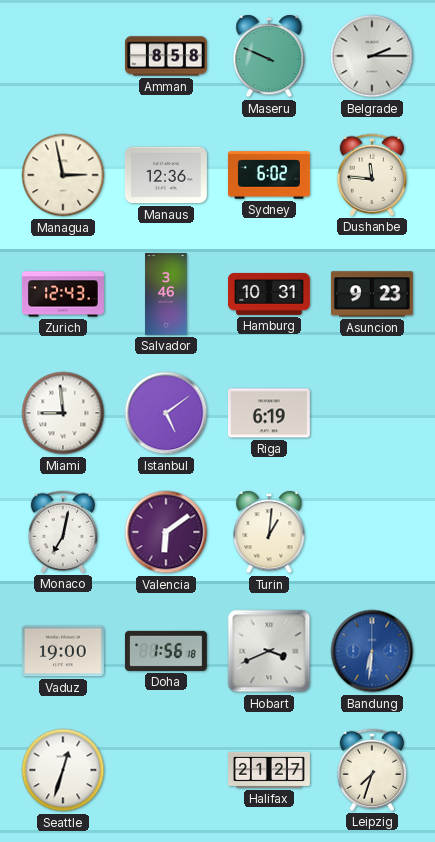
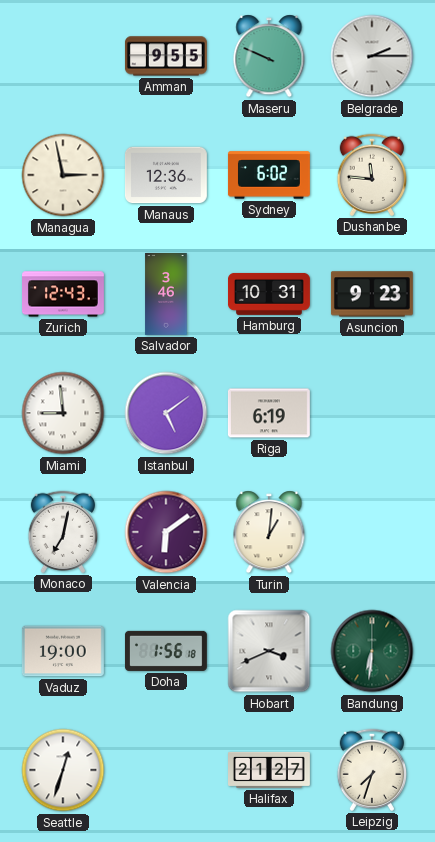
Amman: 8:58 -> 9:55 (166, 56)
Bandung dial: blue -> green (372, 651)
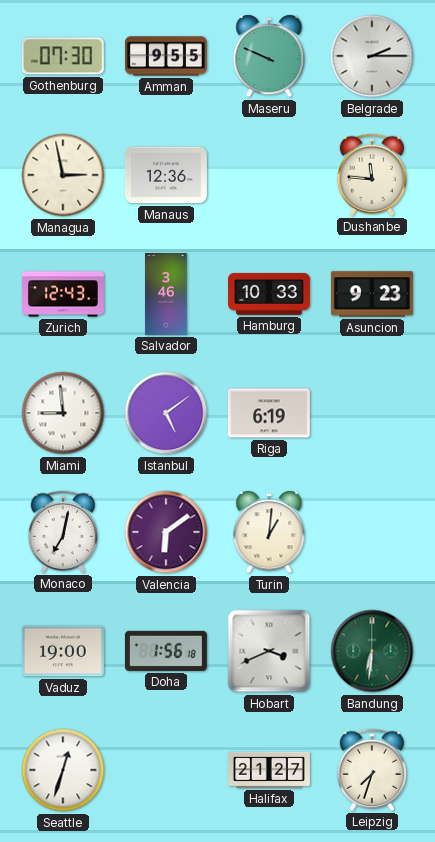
Gothenburg: none -> 07:30 (63, 56)
Sydney: 6:02 -> none (269, 175)
Hamburg: 10:31 -> 10:33 (270, 294)
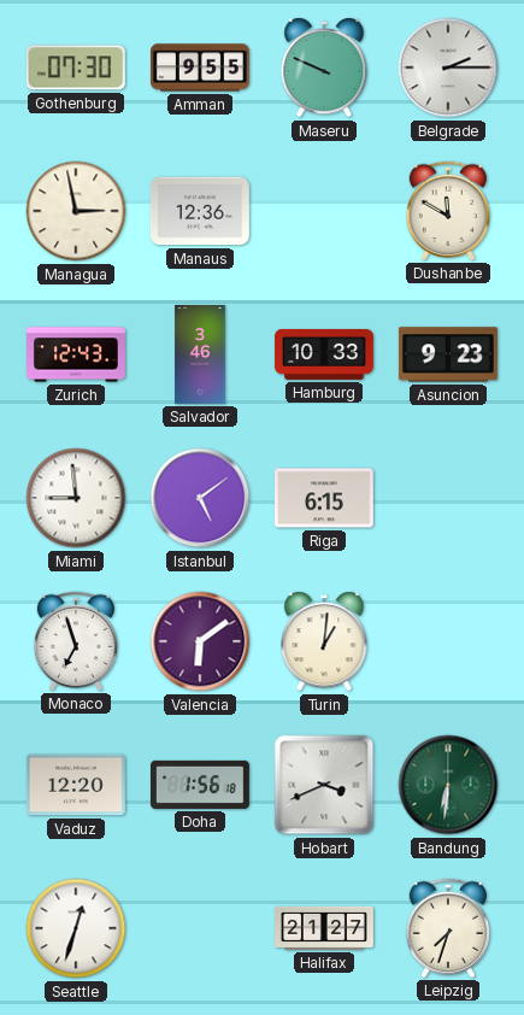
Dushanbe: 11:46 -> 11:50 (447, 211)
Riga: 6:19 -> 6:15 (324, 498)
Monaco: 7:02 -> 6:57 (75, 641)
Vaduz: 19:00 -> 12:20 (76, 785)
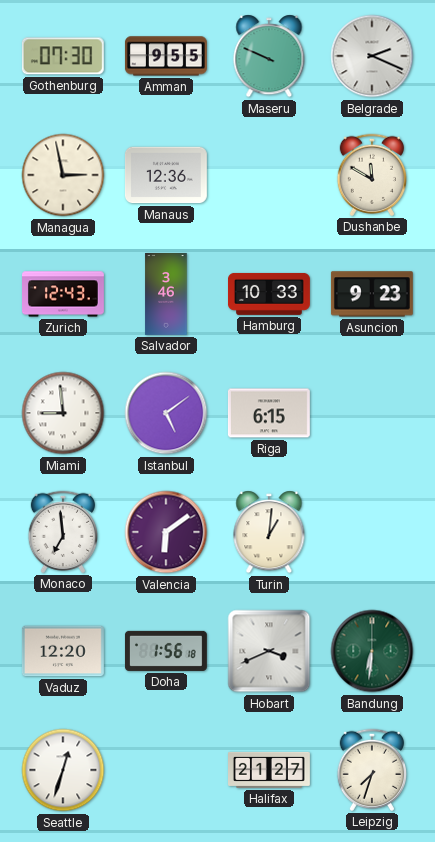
Belgrade: 2:15 -> 2:19 (372, 56)
Monaco: 6:57 -> 6:59 (62, 532)
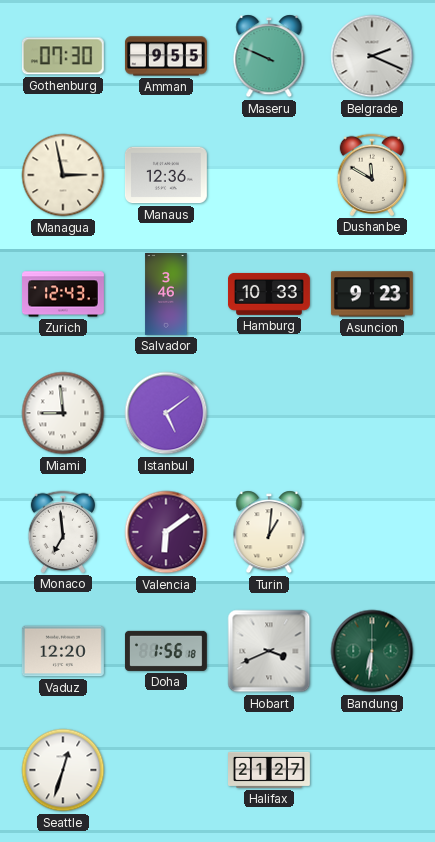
Riga: 6:15 -> none (269, 413)
Leipzig: 7:33 -> none (371, 770)
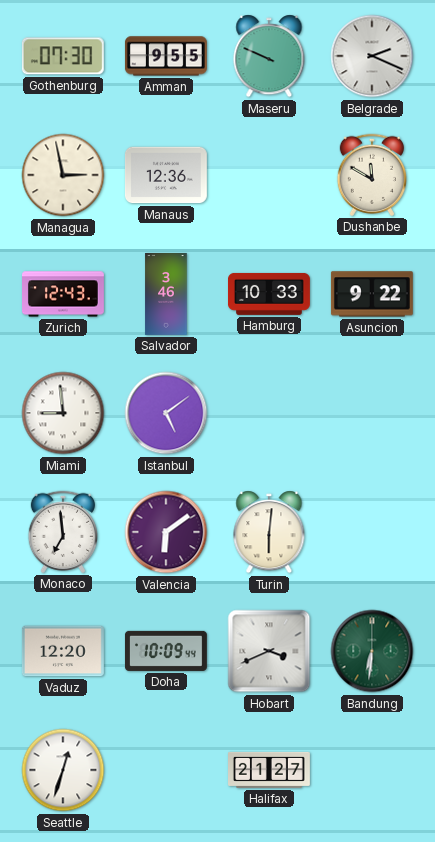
Asuncion: 9:23 -> 9:22 (372, 294)
Turin: 1:01 -> 6:01 (269, 532)
Doha: 1:56 -> 10:09 (166, 651)
